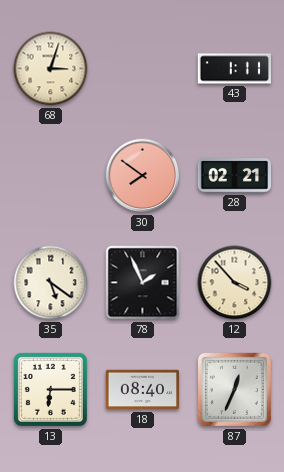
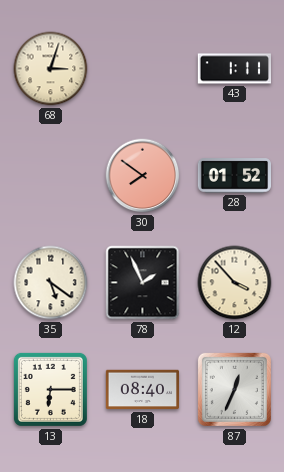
28: 02:21 -> 01:52 (234, 176)
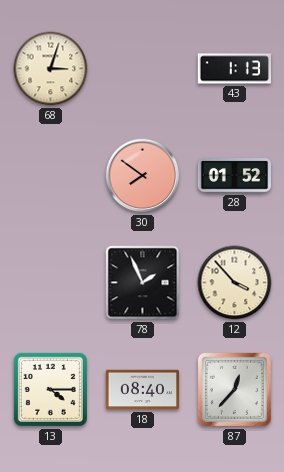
43: 1:11 -> 1:13 (234, 69)
35: 5:21 -> none (51, 283)
13: 6:15 -> 4:15 (50, 389)
87: 12:34 -> 12:37 (234, 389)
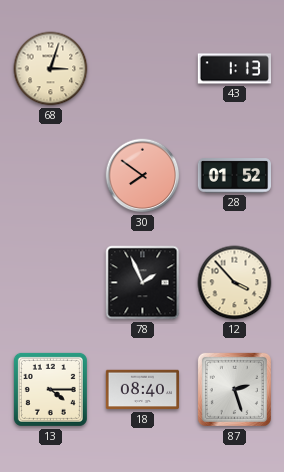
87: 12:37 -> 2:27 (234, 389)
